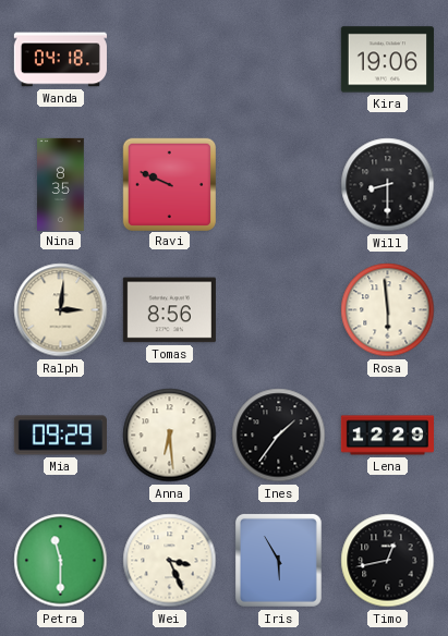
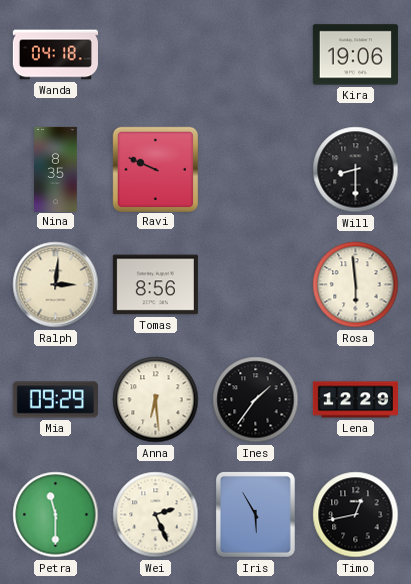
Wei: 3:26 -> 2:26 (156, 515)
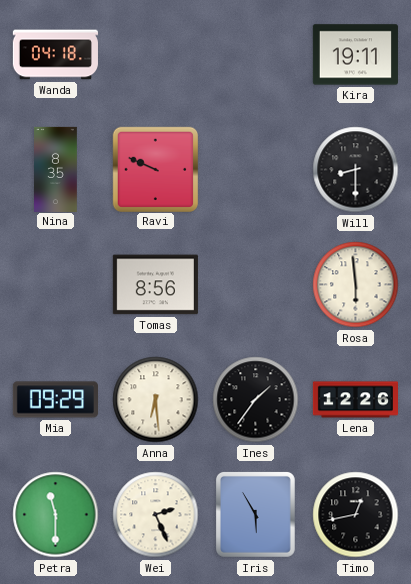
Kira: 19:06 -> 19:11 (355, 55)
Ralph: 3:01 -> none (56, 285)
Lena: 12:29 -> 12:26 (355, 400)
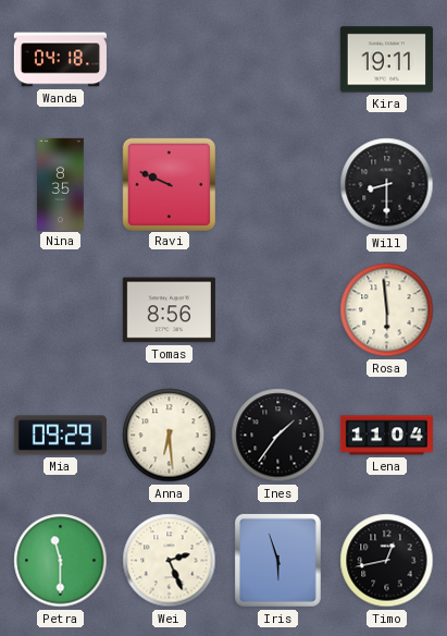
Lena: 12:26 -> 11:04 (386, 436)
Iris: 5:55 -> 5:57 (277, 560)
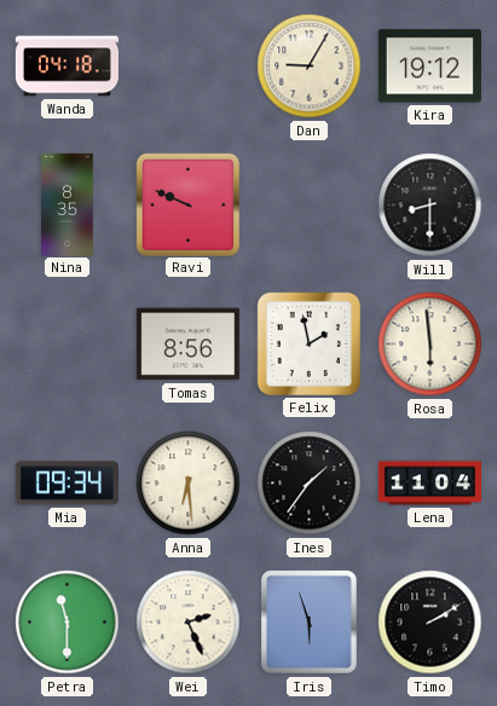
Dan: none -> 9:05 (310, 66)
Kira: 19:11 -> 19:12 (429, 66)
Felix: none -> 1:58 (308, 343)
Mia: 09:29 -> 09:34 (67, 484)
Timo: 12:43 -> 2:10 (430, 623)
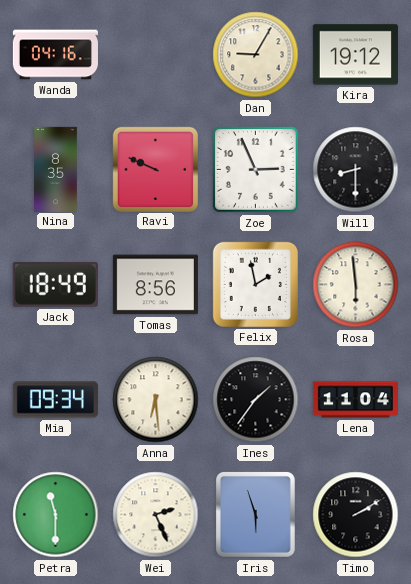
Wanda: 04:18 -> 04:16 (55, 55)
Zoe: none -> 2:56 (256, 170)
Jack: none -> 18:49 (55, 284)
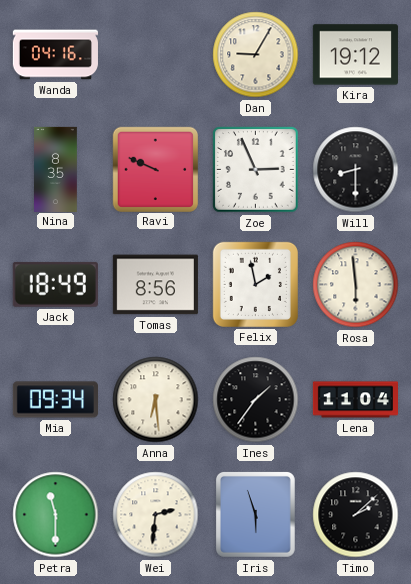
Wei: 2:26 -> 2:31 (156, 515)
Timo: 2:10 -> 2:08 (356, 515)
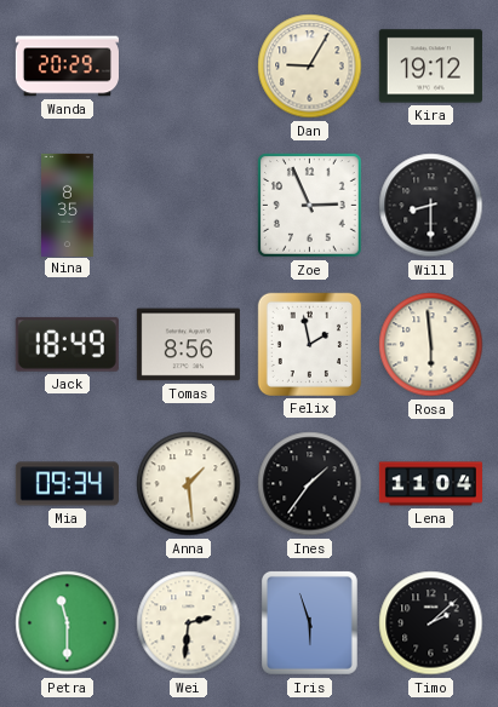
Wanda: 04:16 -> 20:29 (67, 67)
Ravi: 9:49 -> none (155, 169)
Anna: 6:29 -> 1:29 (189, 484)
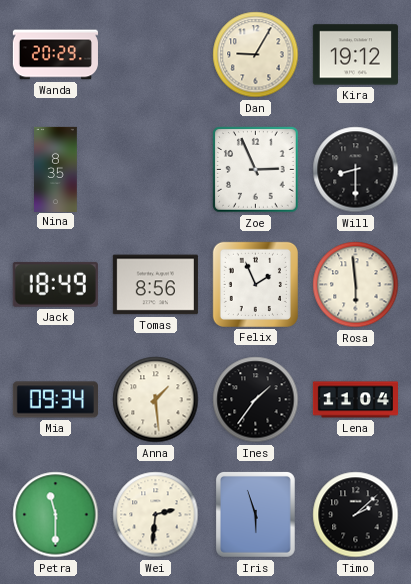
Felix: 1:58 -> 1:56 (255, 284)
